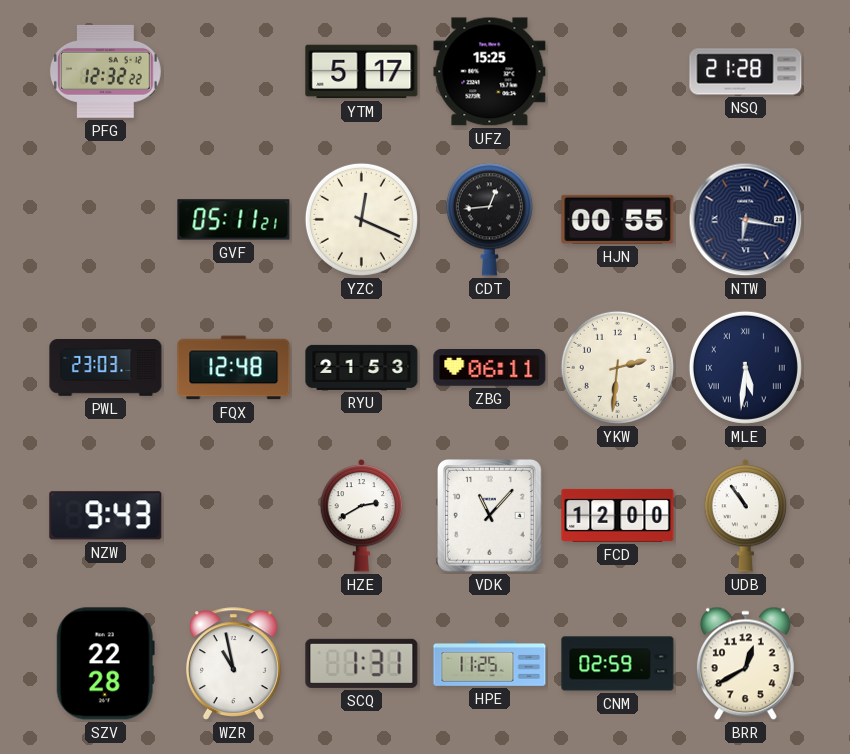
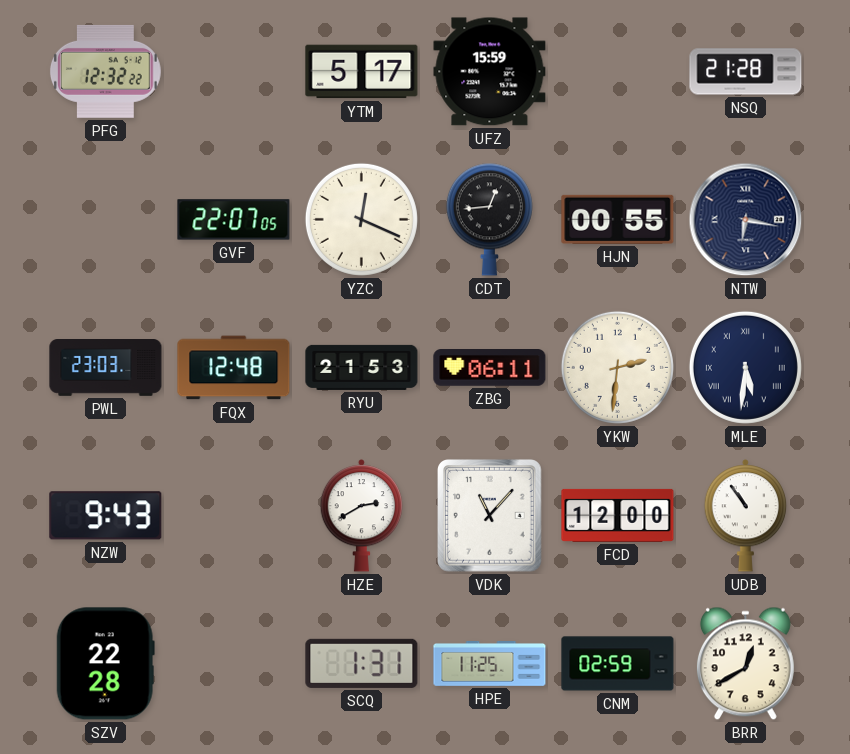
UFZ: 15:25 -> 15:59 (490, 72)
GVF: 05:11 -> 22:07 (234, 220)
WZR: 10:58 -> none (233, 664)
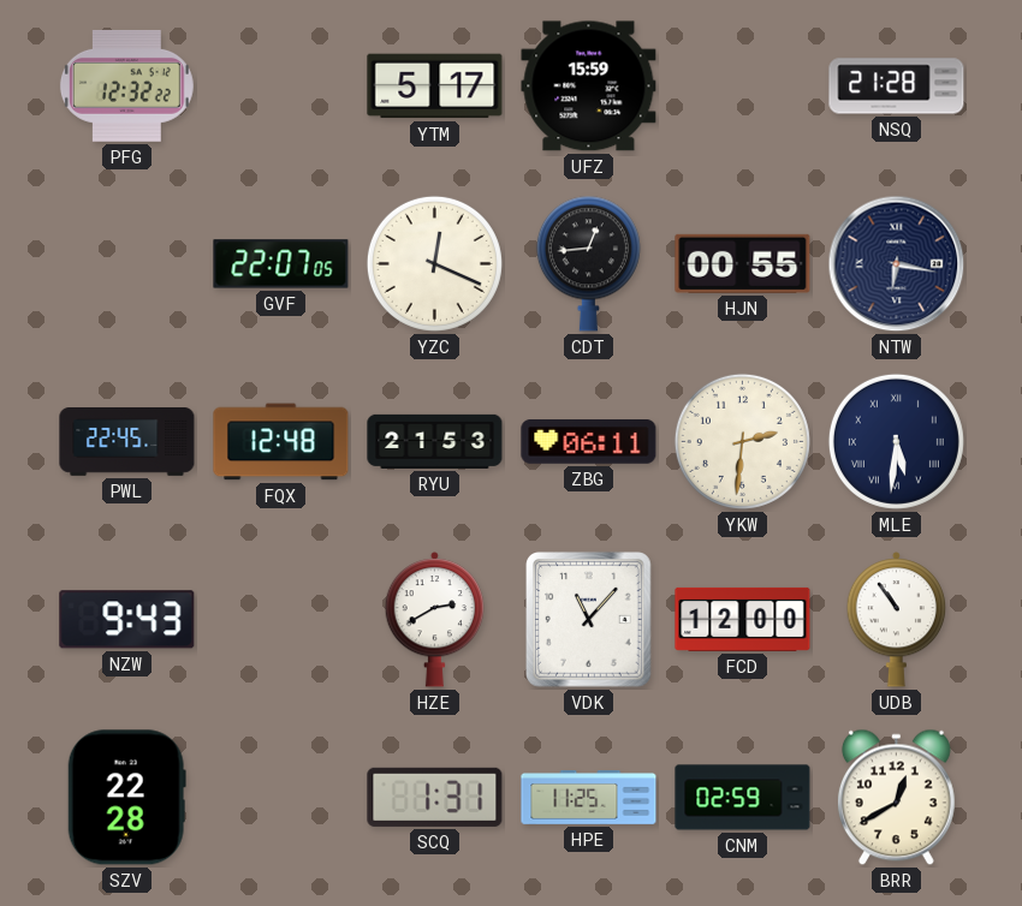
PWL: 23:03 -> 22:45 (127, 442)
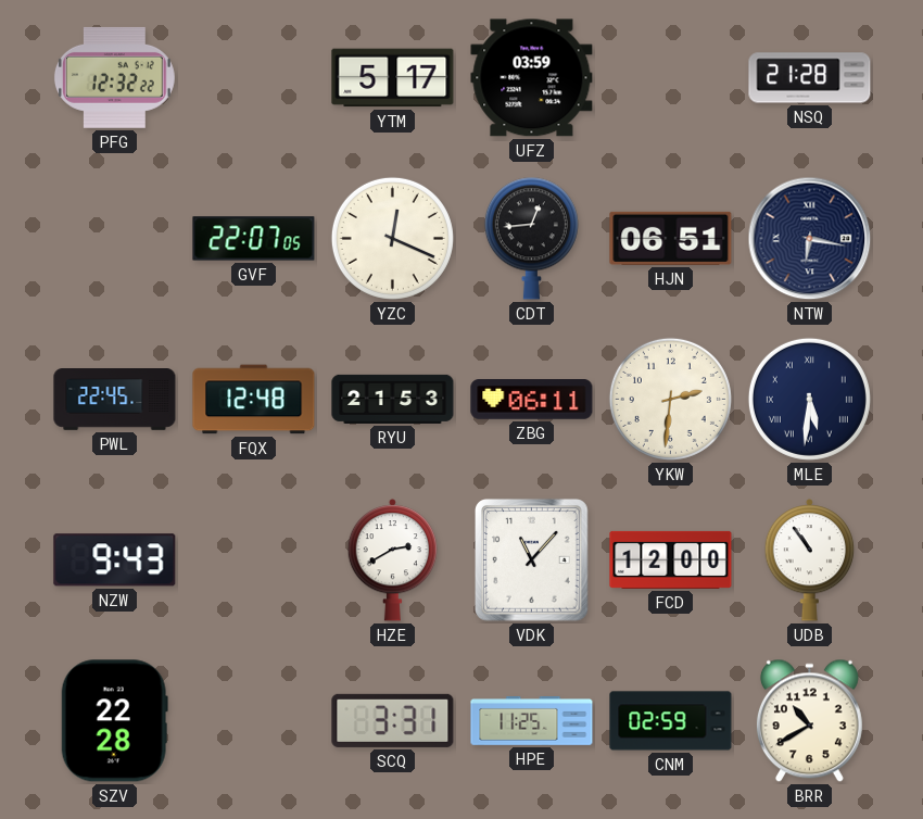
UFZ: 15:59 -> 03:59 (532, 78)
HJN: 00:55 -> 06:51 (671, 238)
SCQ: 1:31 -> 3:31 (393, 720)
BRR: 12:40 -> 10:40 (809, 721)
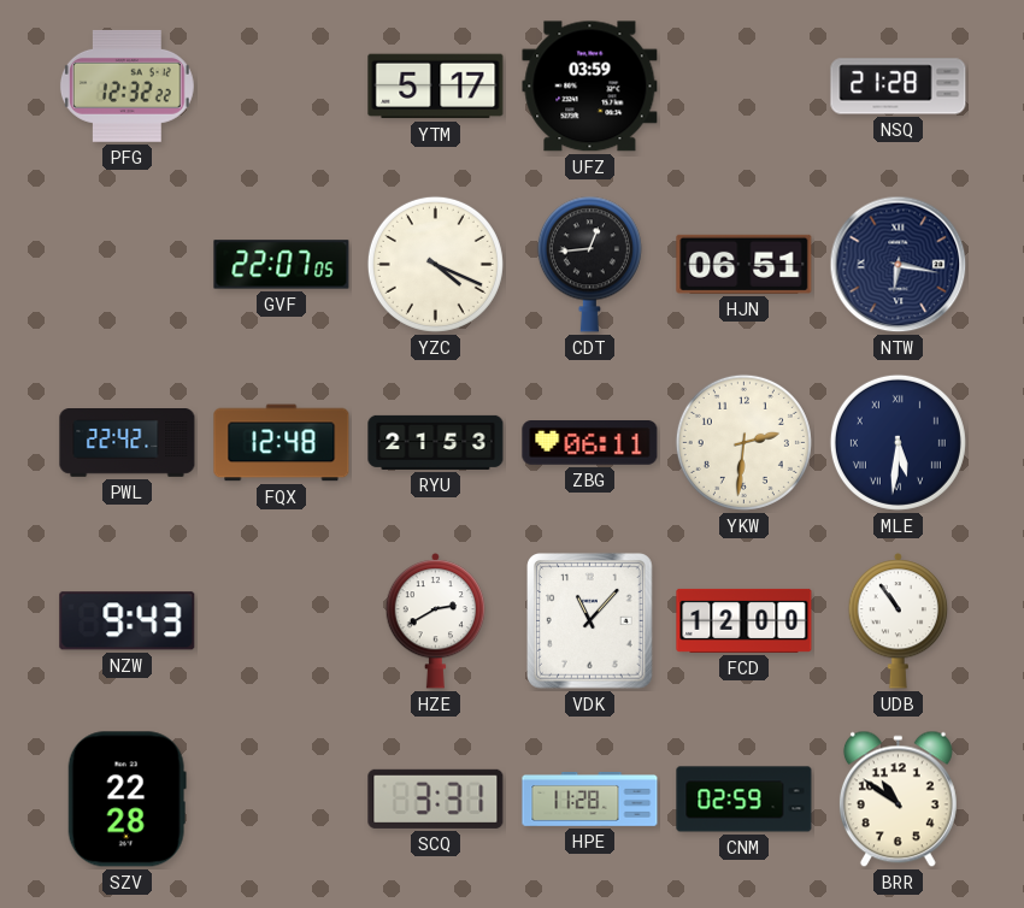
YZC: 12:19 -> 4:19 (435, 264)
PWL: 22:45 -> 22:42 (128, 443)
HPE: 11:25 -> 11:28 (590, 800)
BRR: 10:40 -> 10:51 (898, 800)
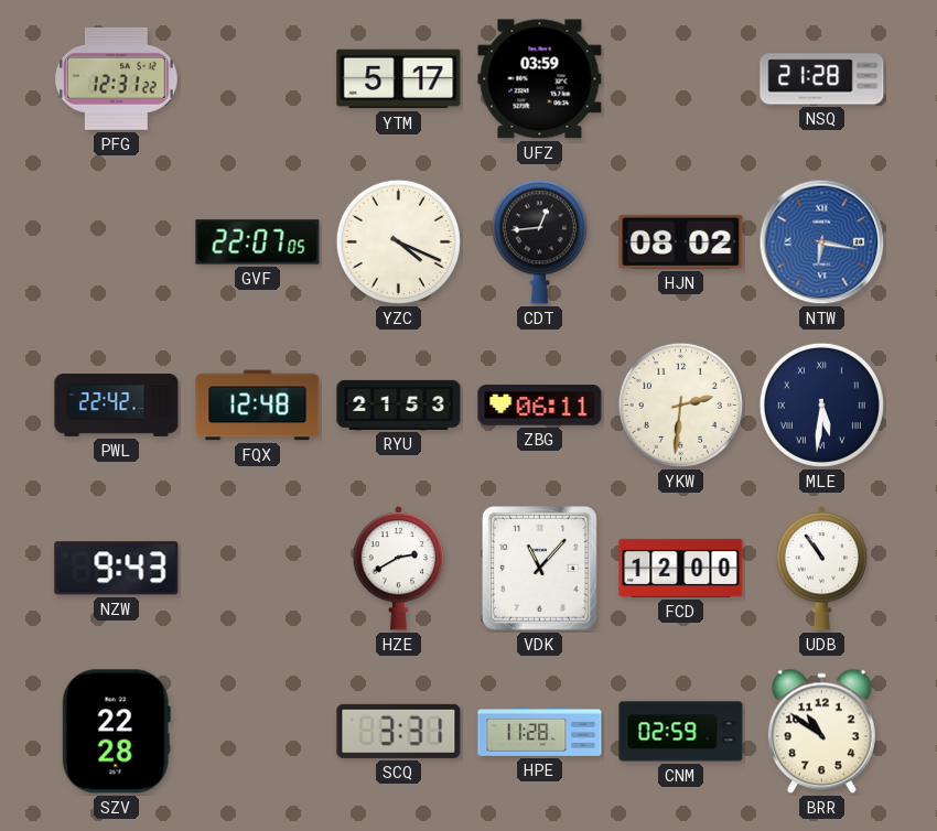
PFG: 12:32 -> 12:31 (116, 78)
HJN: 06:51 -> 08:02 (681, 241)
NTW dial: navy -> blue (822, 242)
